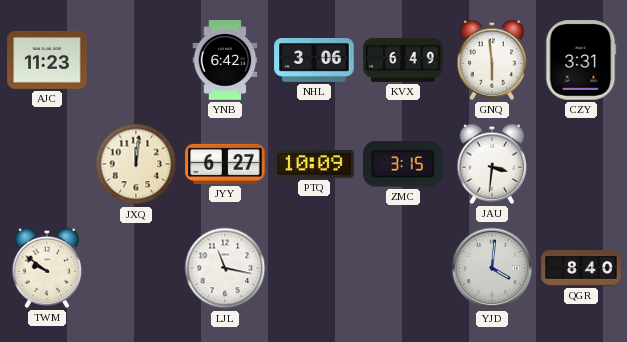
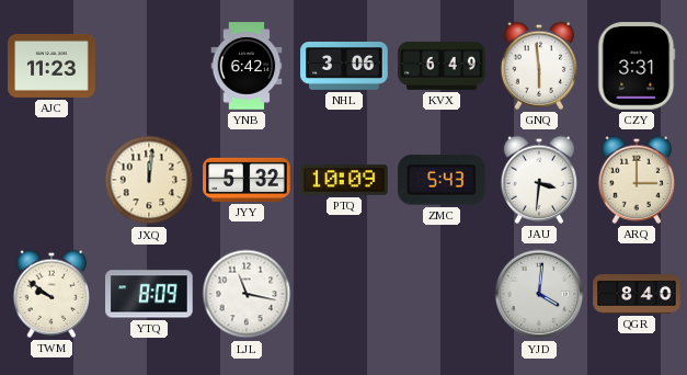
JYY: 6:27 -> 5:32 (247, 180)
ZMC: 3:15 -> 5:43 (443, 180)
ARQ: none -> 3:00 (637, 180)
YTQ: none -> 8:09 (149, 294)
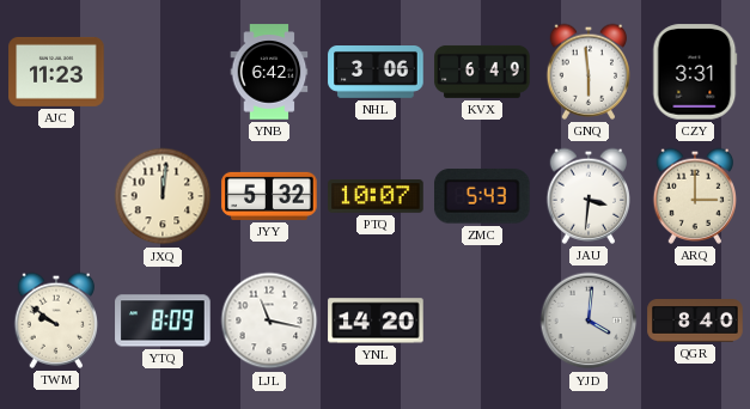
PTQ: 10:09 -> 10:07 (376, 196)
YNL: none -> 14:20 (376, 321)
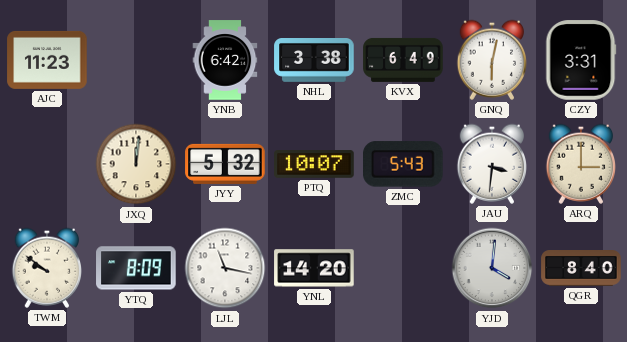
NHL: 3:06 -> 3:38 (314, 61)
GNQ: 5:59 -> 6:02 (492, 60)
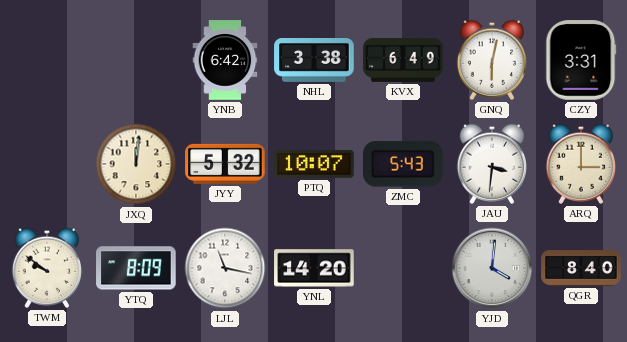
AJC: 11:23 -> none (47, 60)
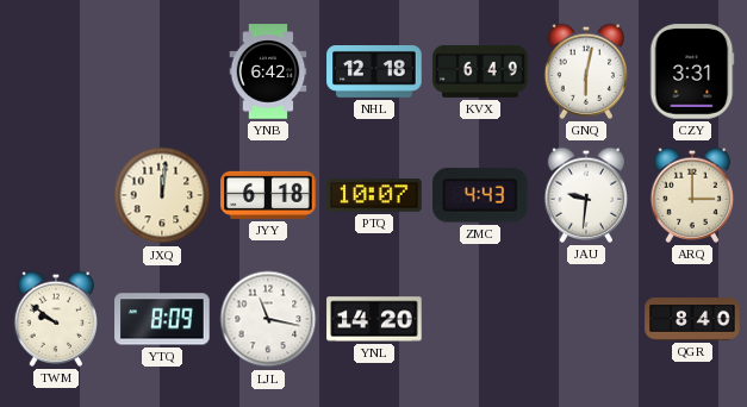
NHL: 3:38 -> 12:18 (374, 73)
JYY: 5:32 -> 6:18 (268, 195)
ZMC: 5:43 -> 4:43 (481, 195)
JAU: 3:31 -> 9:31 (586, 195)
YJD: 4:01 -> none (492, 268)
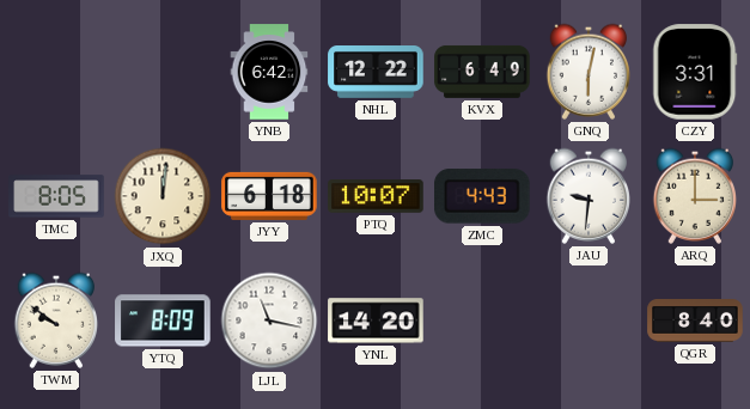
NHL: 12:18 -> 12:22 (376, 73)
TMC: none -> 8:05 (56, 196)
